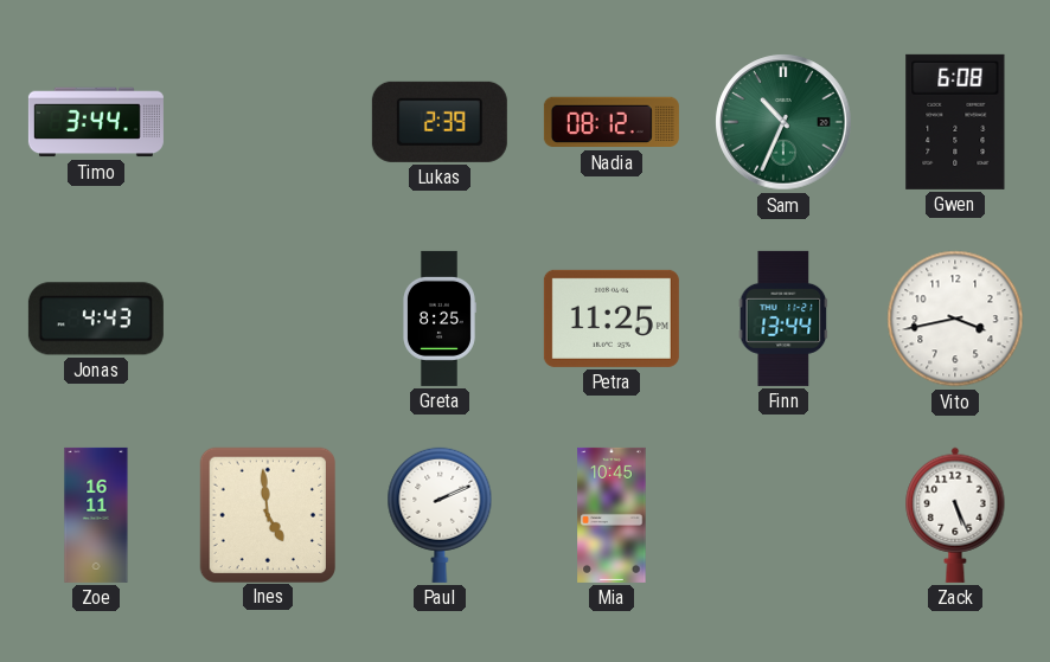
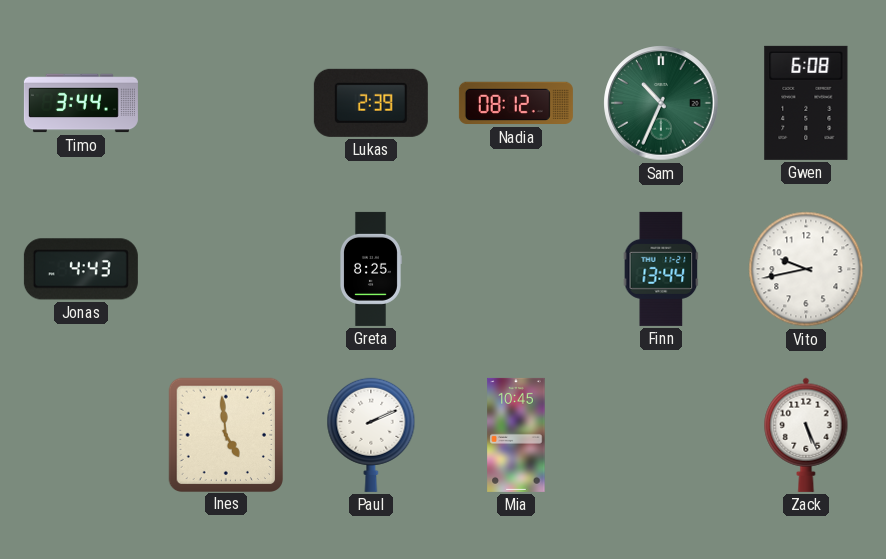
Petra: 11:25 -> none (612, 319)
Vito: 3:43 -> 9:43 (806, 269)
Zoe: 16:11 -> none (96, 515)
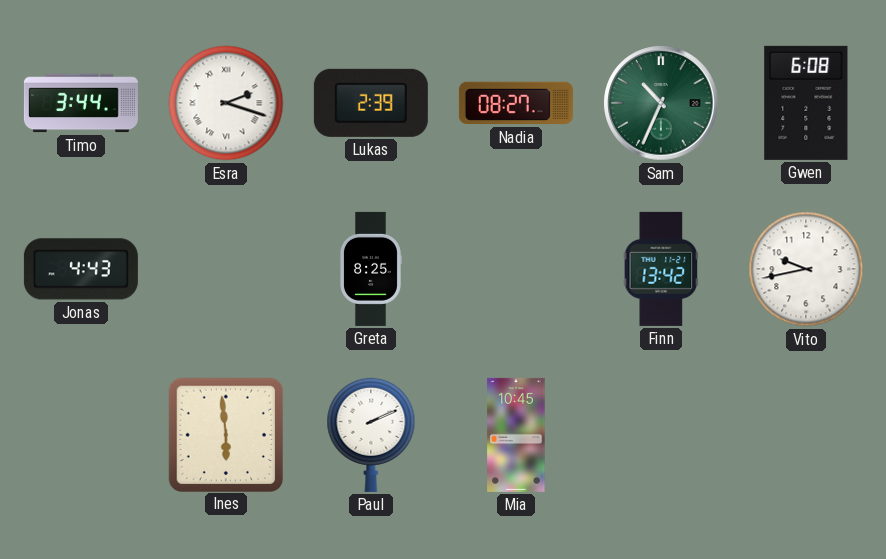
Esra: none -> 2:18 (226, 103)
Nadia: 08:12 -> 08:27 (516, 103)
Finn: 13:44 -> 13:42 (661, 269)
Ines: 4:59 -> 5:59 (225, 434)
Zack: 5:26 -> none (806, 435)
